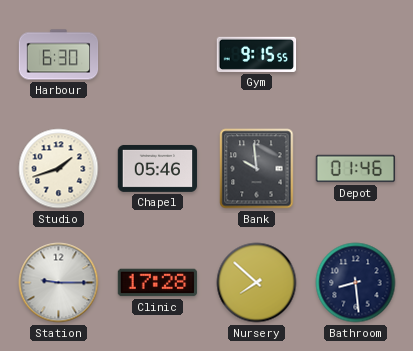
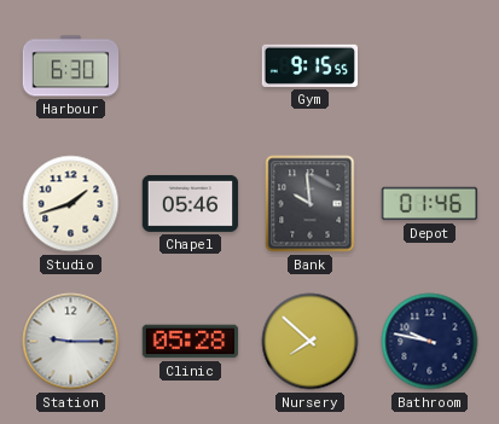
Clinic: 17:28 -> 05:28 (191, 342)
Bathroom: 8:29 -> 9:47 (430, 342)
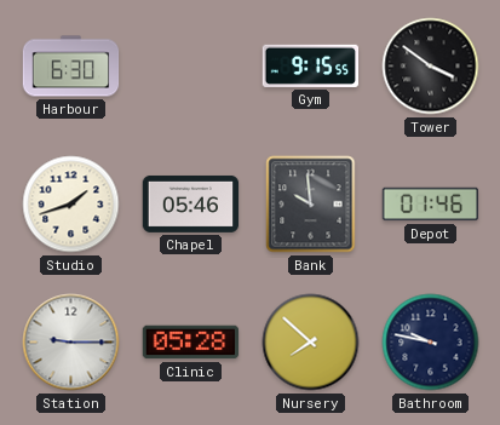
Tower: none -> 3:51 (431, 67)
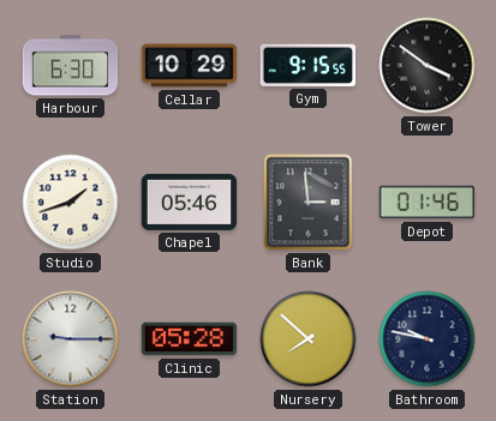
Cellar: none -> 10:29 (190, 66)
Bank: 9:59 -> 2:59 (309, 203)
